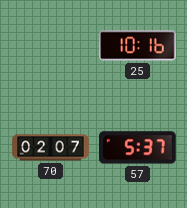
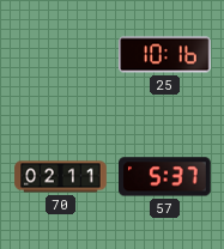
70: 02:07 -> 02:11 (61, 177)
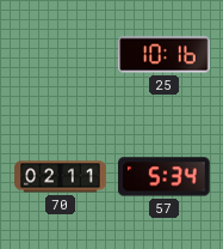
57: 5:37 -> 5:34 (165, 177)
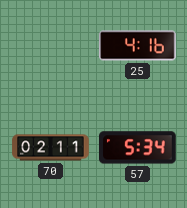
25: 10:16 -> 4:16 (138, 46)
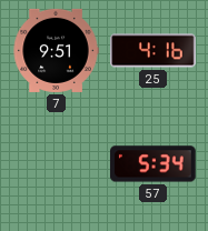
7: none -> 9:51 (56, 50)
70: 02:11 -> none (51, 148)
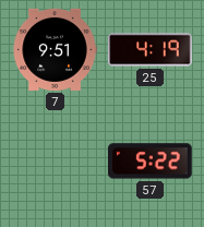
25: 4:16 -> 4:19 (151, 50)
57: 5:34 -> 5:22 (151, 162)
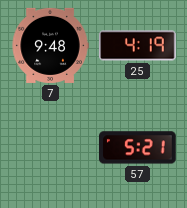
7: 9:51 -> 9:48 (50, 45)
57: 5:22 -> 5:21 (138, 148)
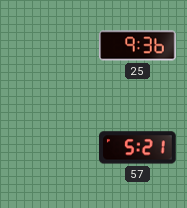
7: 9:48 -> none (50, 45)
25: 4:19 -> 9:36 (138, 46)
